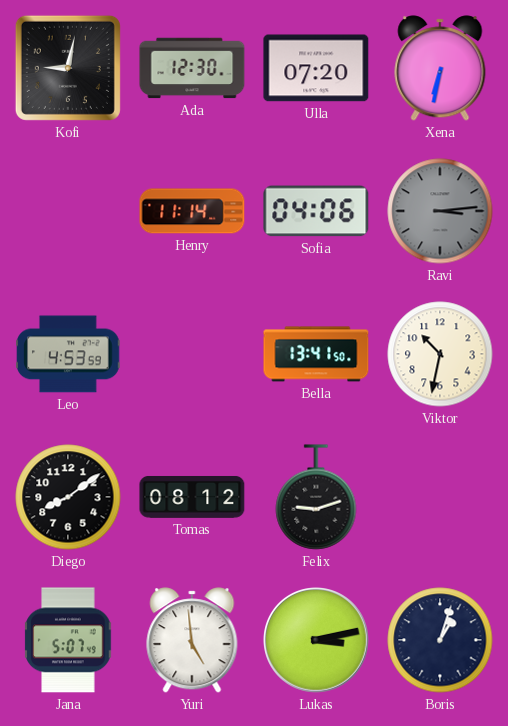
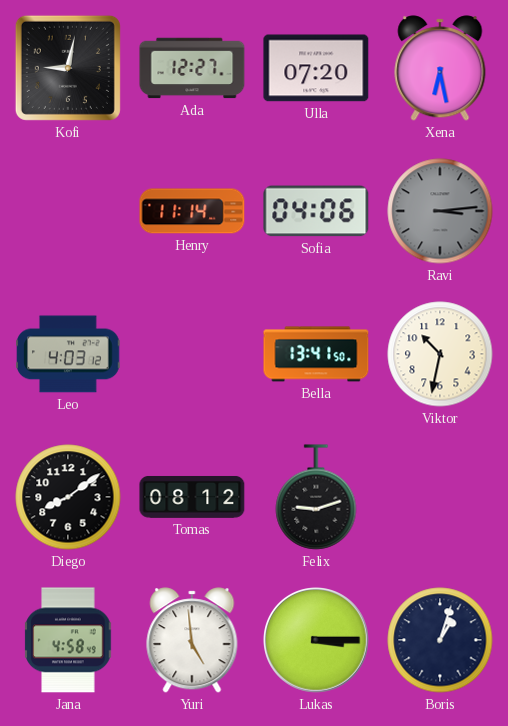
Ada: 12:30 -> 12:27 (192, 68)
Xena: 6:32 -> 6:28 (440, 68)
Leo: 4:53 -> 4:03 (68, 354)
Jana: 5:07 -> 4:58 (68, 640)
Lukas: 3:13 -> 3:15 (317, 641)
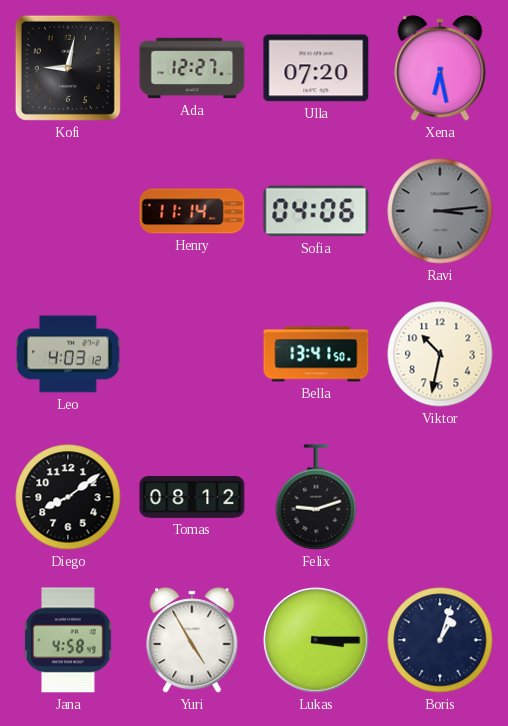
Yuri: 4:59 -> 4:55 (192, 640)
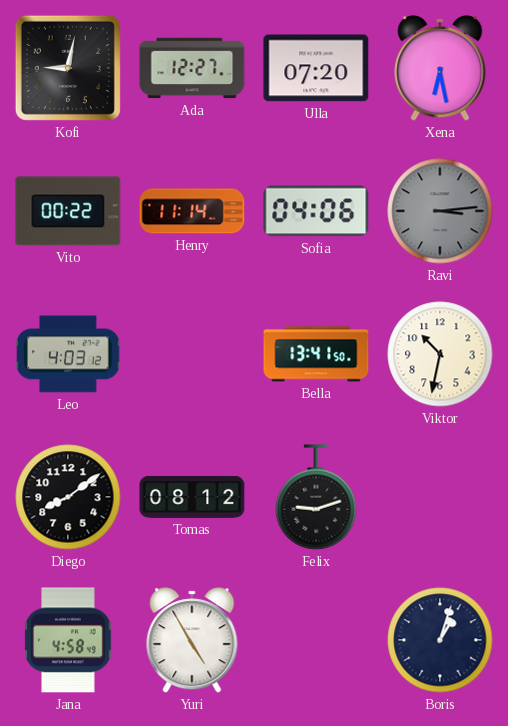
Vito: none -> 00:22 (68, 211)
Lukas: 3:15 -> none (317, 641)
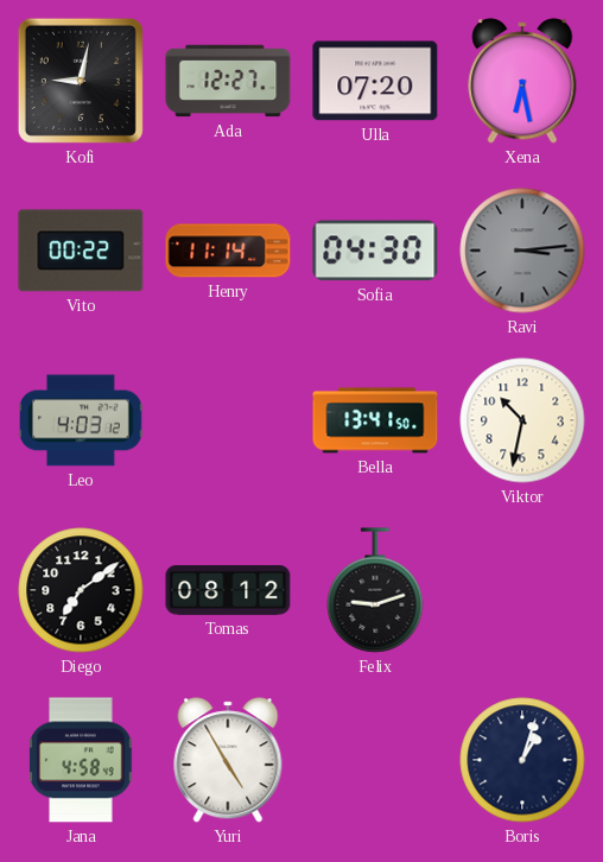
Sofia: 04:06 -> 04:30 (375, 251)
Diego: 8:09 -> 7:09 (81, 590)
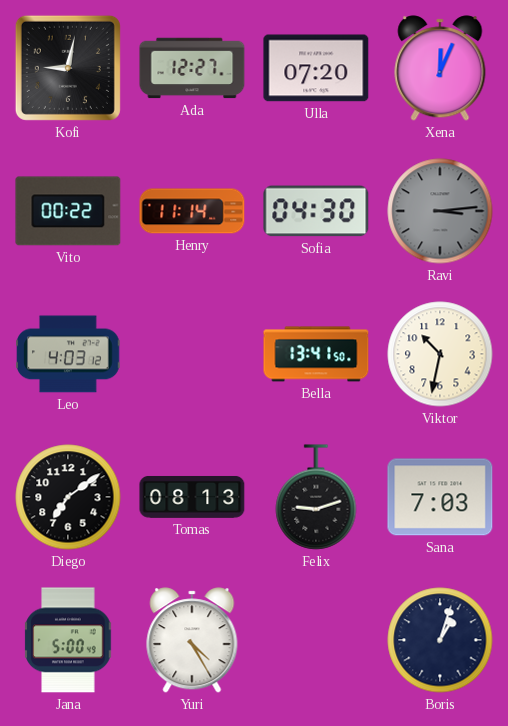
Xena: 6:28 -> 12:04 (440, 68)
Tomas: 08:12 -> 08:13 (192, 497)
Sana: none -> 7:03 (440, 497)
Jana: 4:58 -> 5:00 (68, 640)
Yuri: 4:55 -> 4:25 (192, 640)
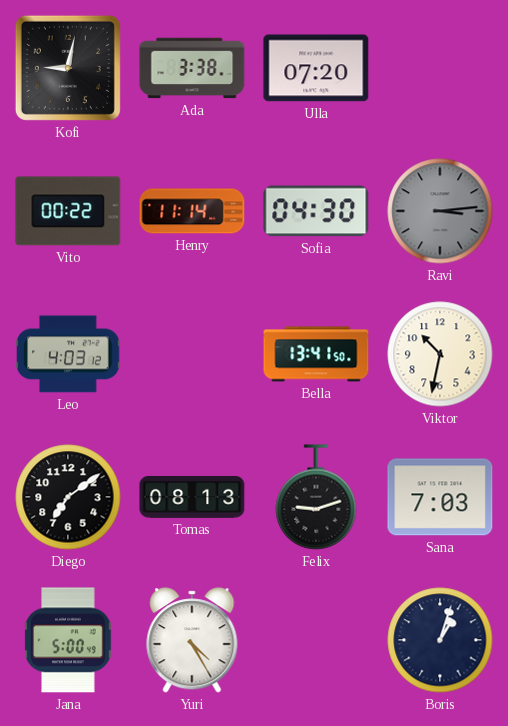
Ada: 12:27 -> 3:38 (192, 68)
Xena: 12:04 -> none (440, 68)
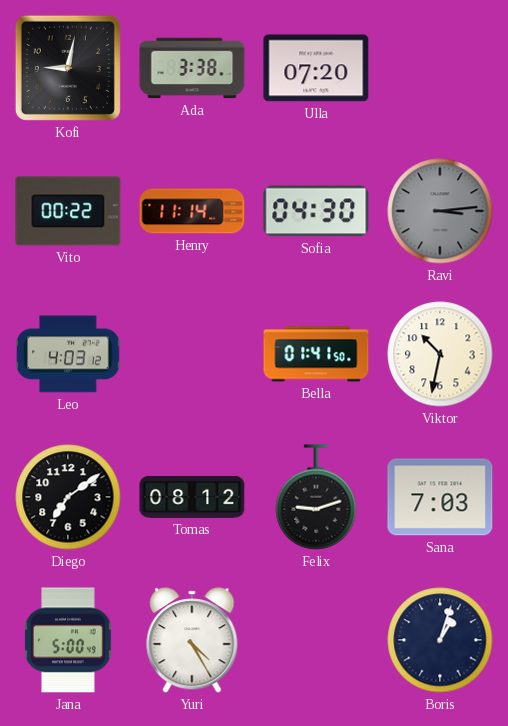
Bella: 13:41 -> 01:41 (316, 354)
Tomas: 08:13 -> 08:12 (192, 497)
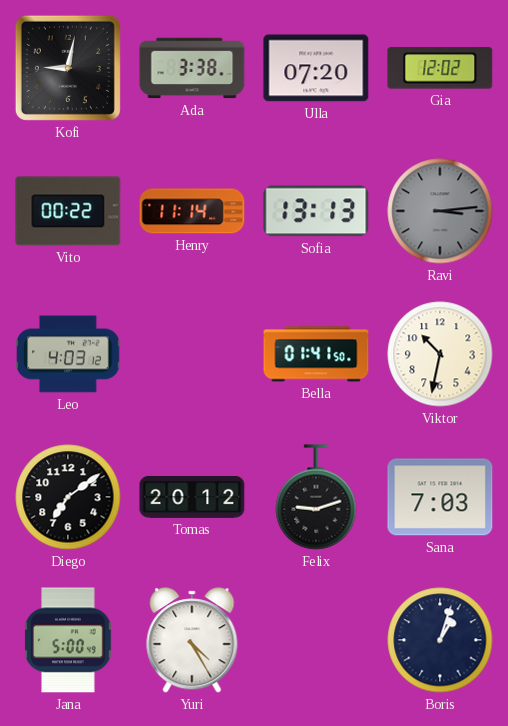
Gia: none -> 12:02 (440, 68)
Sofia: 04:30 -> 13:13 (316, 211)
Tomas: 08:12 -> 20:12 (192, 497)
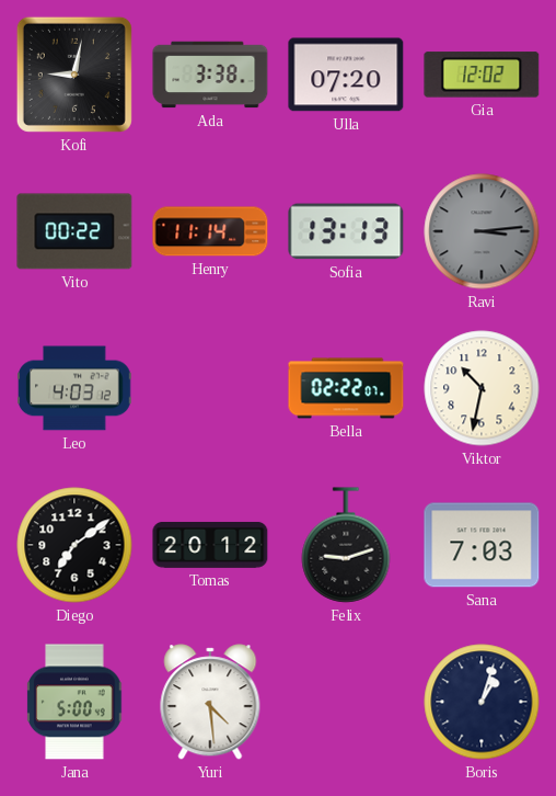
Bella: 01:41 -> 02:22 (346, 388)
Yuri: 4:25 -> 4:29 (210, 702)
